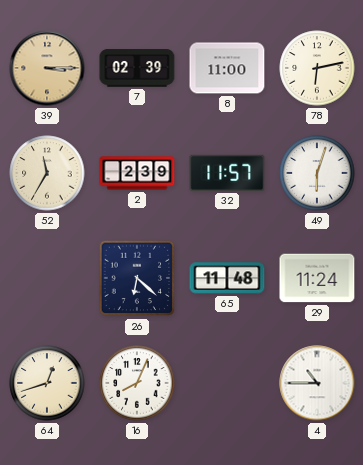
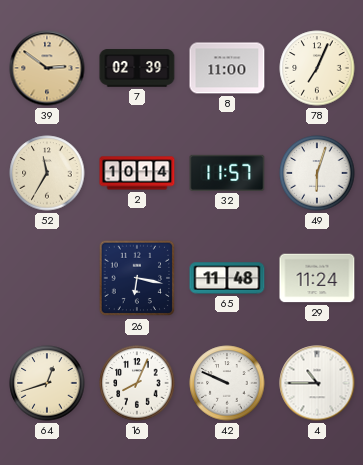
39: 3:15 -> 2:51 (47, 68)
78: 6:13 -> 7:04 (317, 68)
2: 2:39 -> 10:14 (137, 173)
26: 6:22 -> 6:17 (137, 278)
42: none -> 9:49 (227, 383)
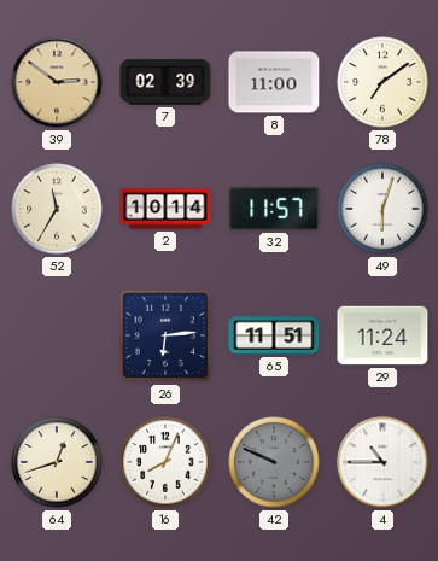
78: 7:04 -> 7:09 (382, 82)
26: 6:17 -> 6:14 (165, 335)
65: 11:48 -> 11:51 (274, 335)
42 dial: white -> grey (274, 462)
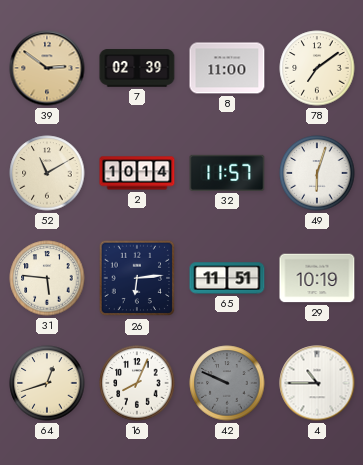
52: 11:35 -> 11:10 (47, 173)
31: none -> 5:46 (47, 278)
29: 11:24 -> 10:19 (317, 278)
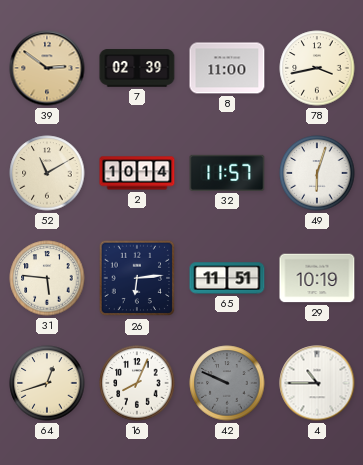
78: 7:09 -> 3:43 (317, 68)
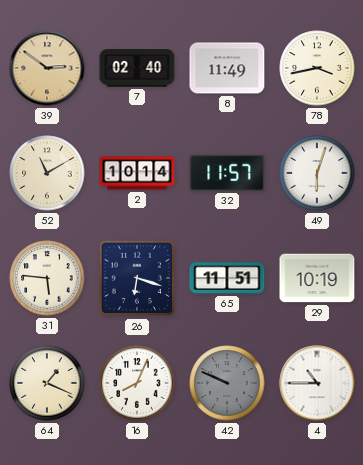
7: 02:39 -> 02:40 (137, 68)
8: 11:00 -> 11:49 (227, 68)
26: 6:14 -> 6:18 (137, 278)
64: 12:42 -> 1:19 (47, 383)
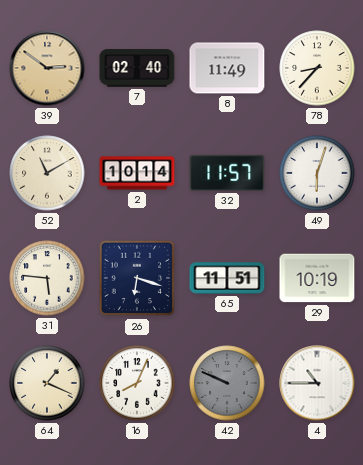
78: 3:43 -> 8:37 (317, 68)
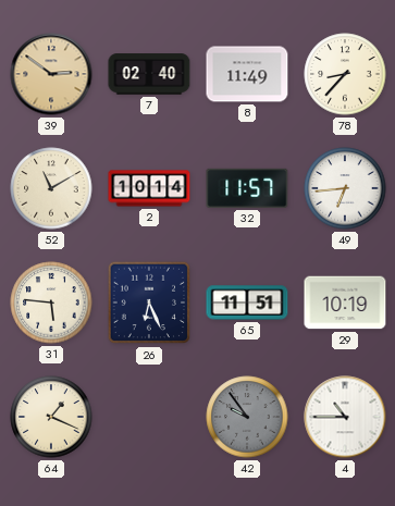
49: 6:03 -> 6:44 (345, 188)
26: 6:18 -> 6:26 (149, 303)
16: 8:04 -> none (137, 383)
42: 9:49 -> 9:54 (247, 417)
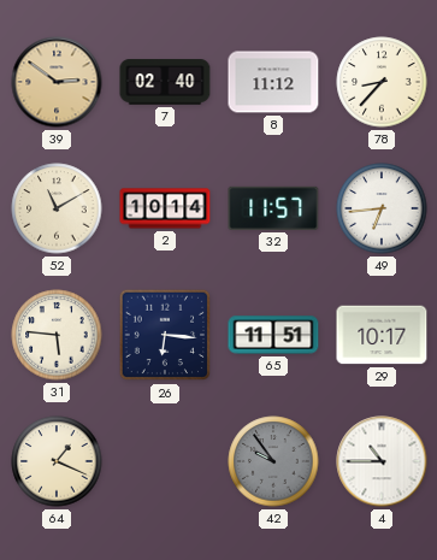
8: 11:49 -> 11:12 (273, 82)
26: 6:26 -> 6:16 (165, 335)
29: 10:19 -> 10:17 (382, 335)
